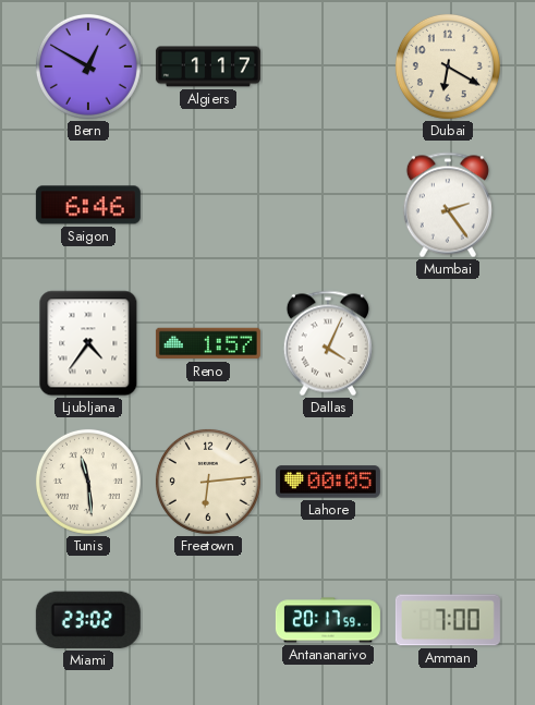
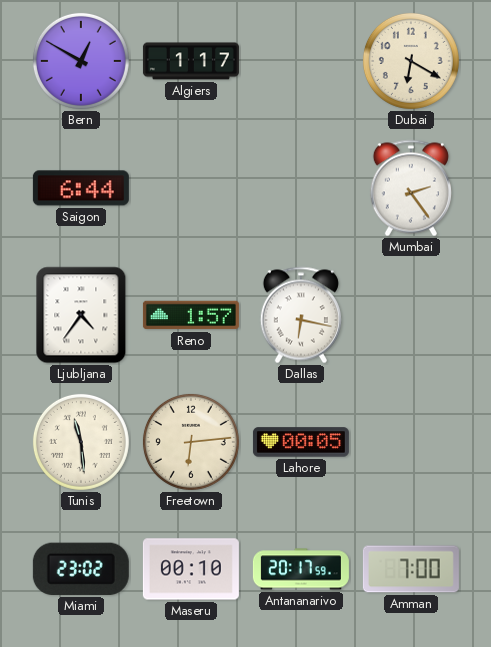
Saigon: 6:46 -> 6:44 (81, 188)
Dallas: 4:04 -> 6:17 (301, 315)
Maseru: none -> 00:10 (191, 569)
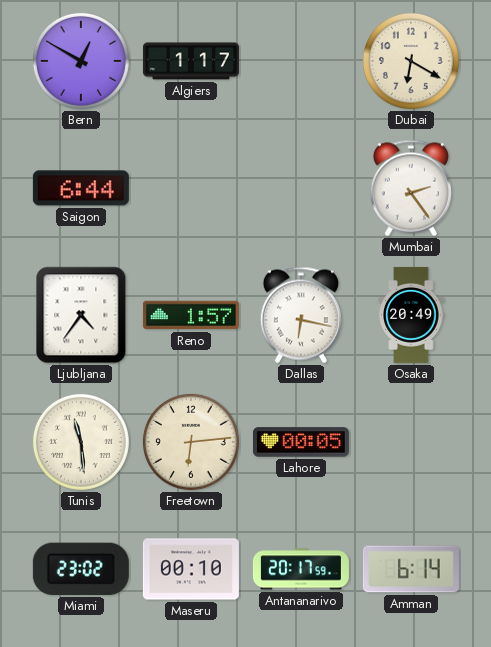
Osaka: none -> 20:49 (411, 315)
Amman: 7:00 -> 6:14 (411, 569)
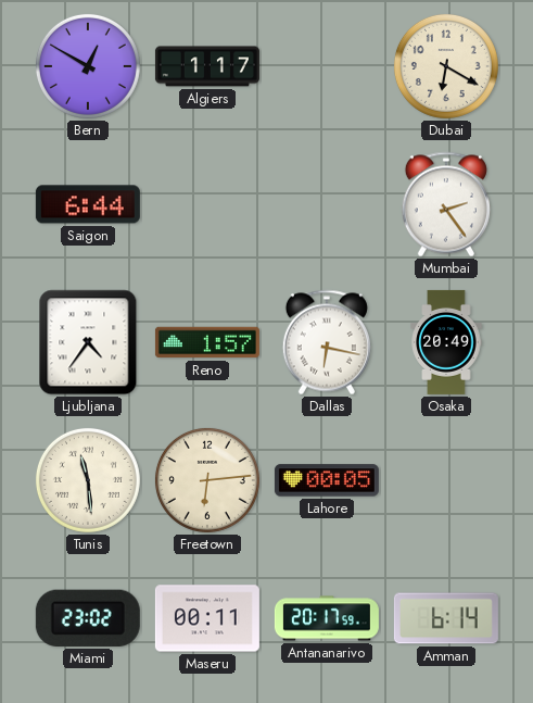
Maseru: 00:10 -> 00:11 (207, 618)
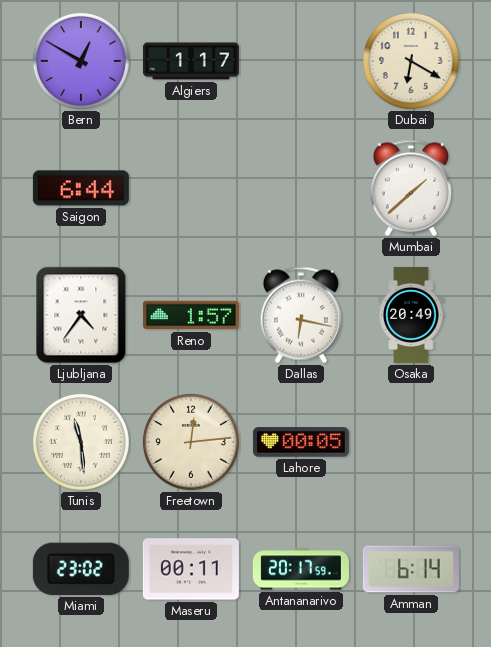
Mumbai: 2:24 -> 1:38 (411, 188)
Freetown: 6:14 -> 12:14 (191, 442)
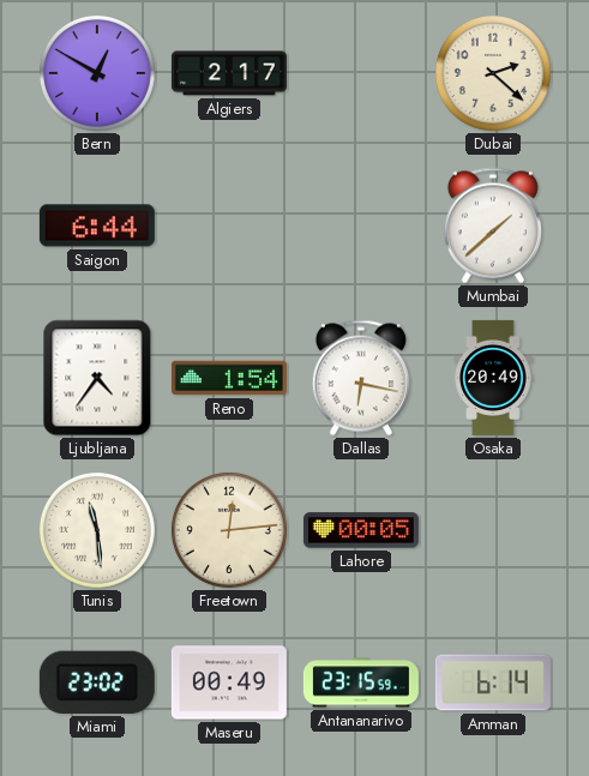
Algiers: 1:17 -> 2:17 (229, 73)
Dubai: 6:20 -> 2:22 (493, 73)
Reno: 1:57 -> 1:54 (229, 378)
Maseru: 00:11 -> 00:49 (229, 682)
Antananarivo: 20:17 -> 23:15 (361, 682)
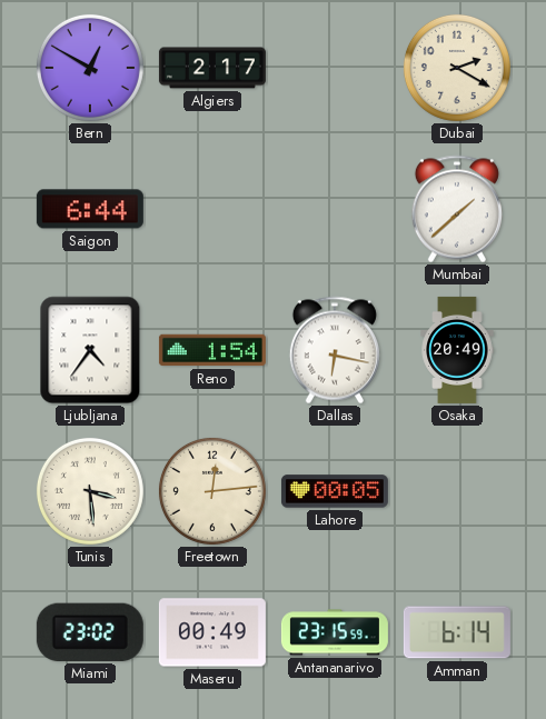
Dubai: 2:22 -> 2:20 (457, 68)
Tunis: 11:29 -> 3:29 (90, 491)
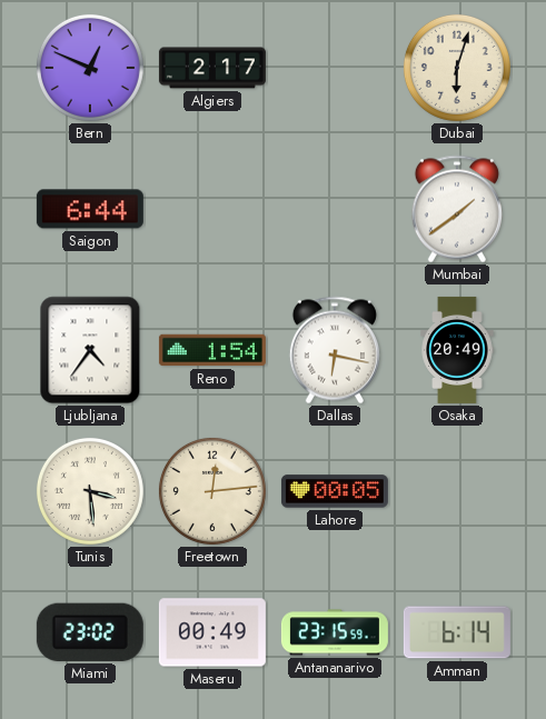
Bern: 12:50 -> 12:49 (90, 68)
Dubai: 2:20 -> 6:03 (457, 68)
Mumbai: 1:38 -> 1:39 (457, 209)
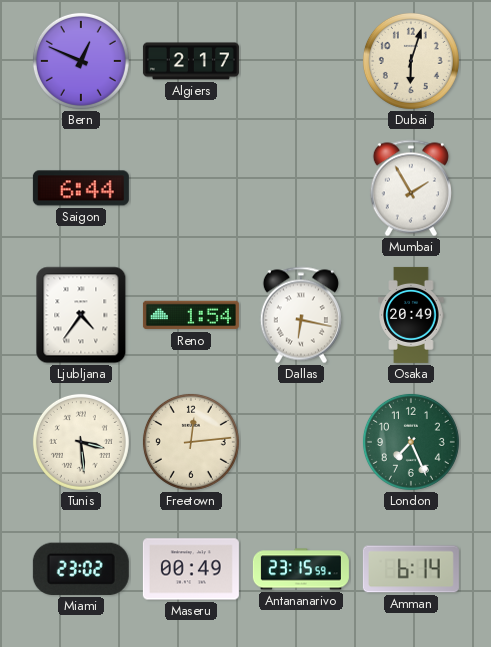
Mumbai: 1:39 -> 1:55 (411, 188)
Lahore: 00:05 -> none (335, 491)
London: none -> 7:26 (411, 442)
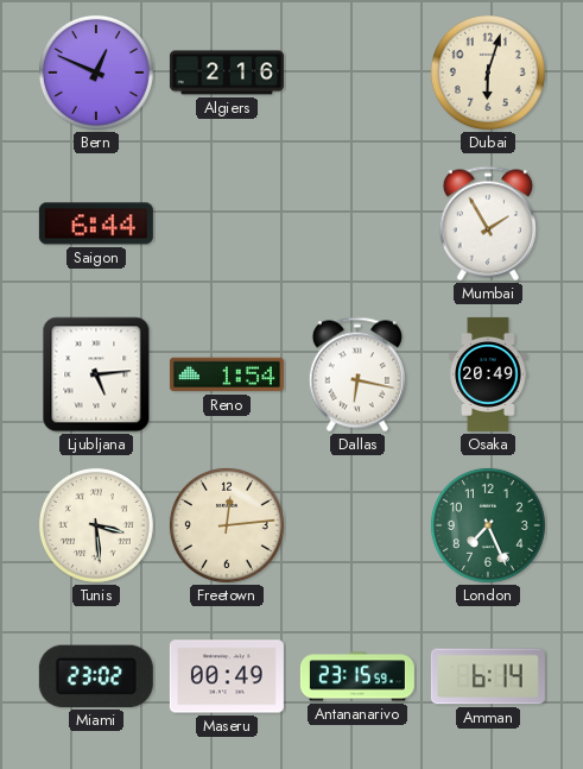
Algiers: 2:17 -> 2:16 (227, 73)
Ljubljana: 4:36 -> 5:14 (96, 374)
